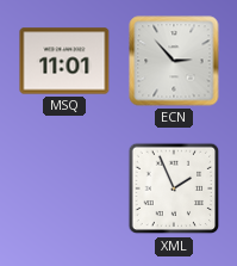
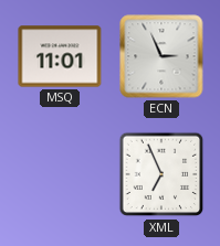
ECN: 2:53 -> 2:56 (161, 56)
XML: 1:56 -> 6:56 (161, 174)
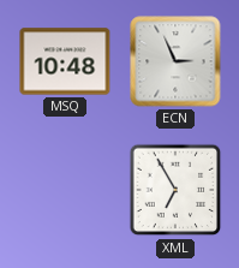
MSQ: 11:01 -> 10:48 (65, 61)
XML: 6:56 -> 6:55 (175, 190)
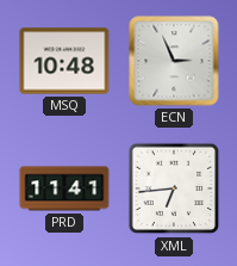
PRD: none -> 11:41 (64, 188)
XML: 6:55 -> 6:44 (174, 188)
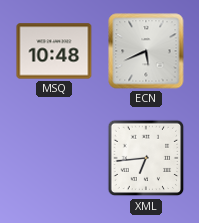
ECN: 2:56 -> 5:41 (146, 51)
PRD: 11:41 -> none (64, 188)
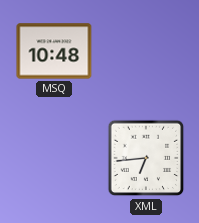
ECN: 5:41 -> none (146, 51)
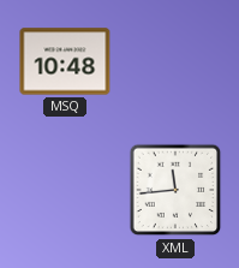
XML: 6:44 -> 11:44 (175, 190)
